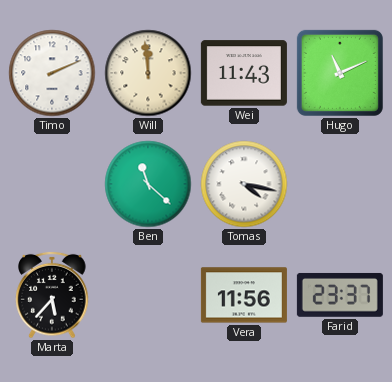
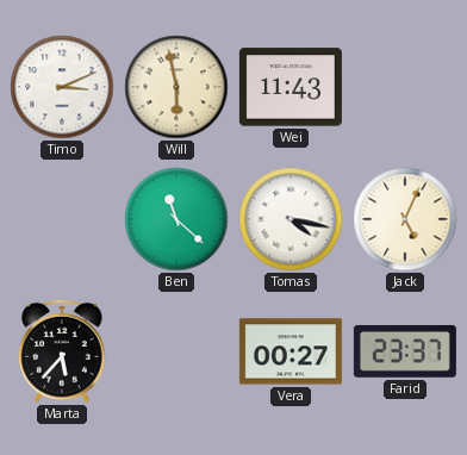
Timo: 2:11 -> 3:11 (62, 87)
Will: 11:59 -> 5:58 (176, 87)
Hugo: 11:11 -> none (340, 73)
Jack: none -> 5:04 (405, 219)
Vera: 11:56 -> 00:27 (291, 351)
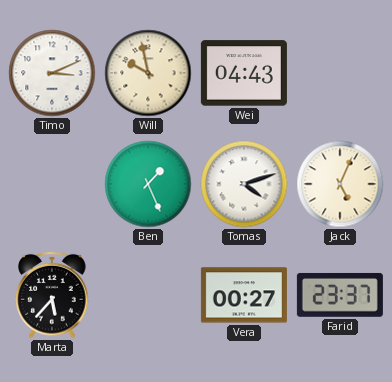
Will: 5:58 -> 9:58 (148, 73)
Wei: 11:43 -> 04:43 (244, 73)
Ben: 11:22 -> 1:26 (148, 184)
Tomas: 4:17 -> 4:12 (244, 184)
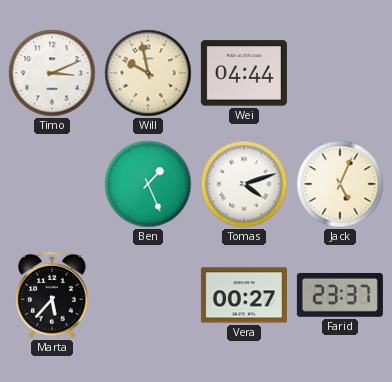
Wei: 04:43 -> 04:44 (244, 73)
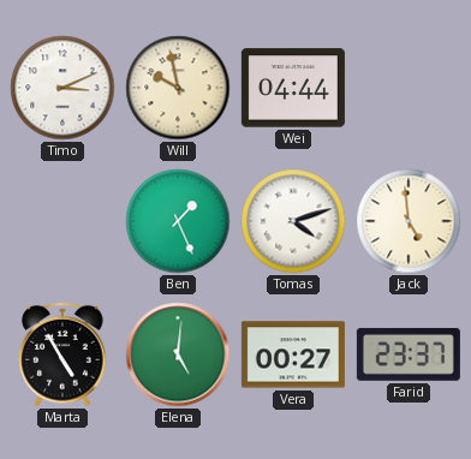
Jack: 5:04 -> 4:59 (409, 221)
Marta: 5:37 -> 4:55 (62, 354)
Elena: none -> 5:01 (178, 354)
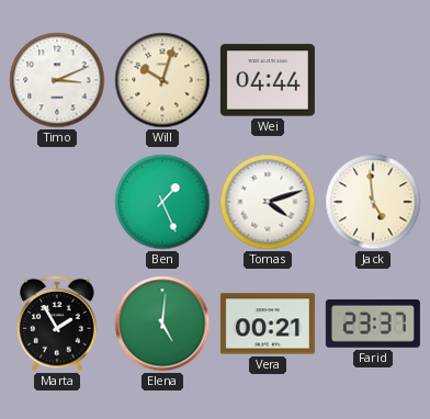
Will: 9:58 -> 10:03 (162, 80)
Marta: 4:55 -> 1:55 (57, 324)
Vera: 00:27 -> 00:21 (268, 324)
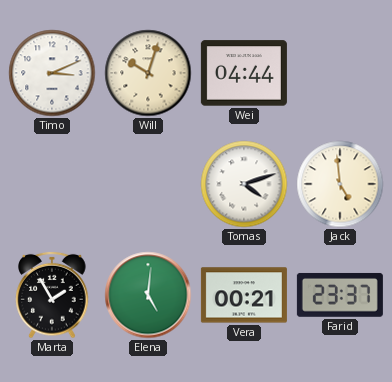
Ben: 1:26 -> none (162, 202)
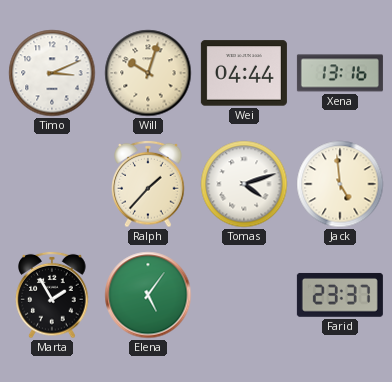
Xena: none -> 13:16 (340, 73)
Ralph: none -> 1:37 (148, 184)
Elena: 5:01 -> 5:06 (148, 295)
Vera: 00:21 -> none (244, 295)
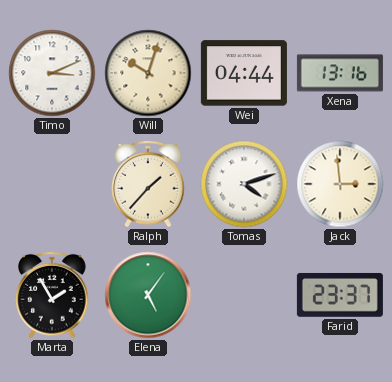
Jack: 4:59 -> 2:59 (340, 184)
